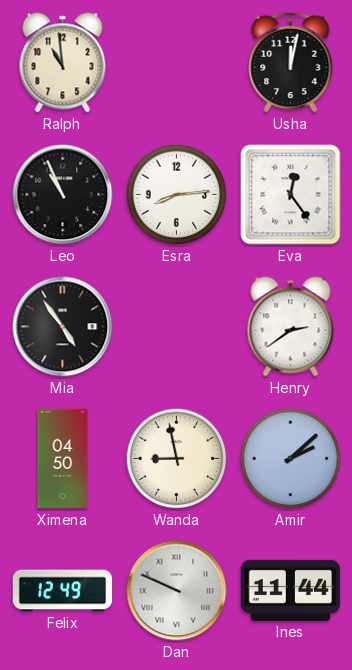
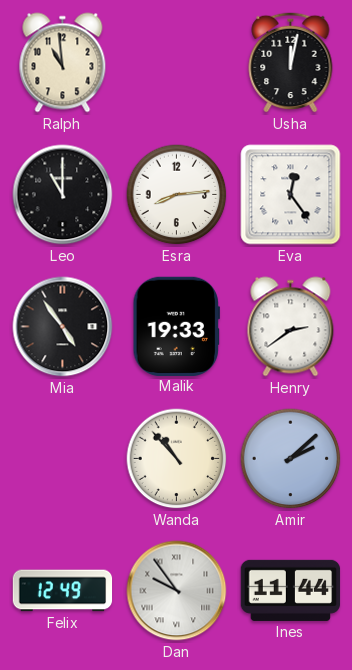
Leo: 10:56 -> 11:00 (63, 195)
Malik: none -> 19:33 (176, 326)
Ximena: 04:50 -> none (63, 459)
Wanda: 8:58 -> 10:53 (177, 459)
Dan: 9:49 -> 9:54 (177, 591)
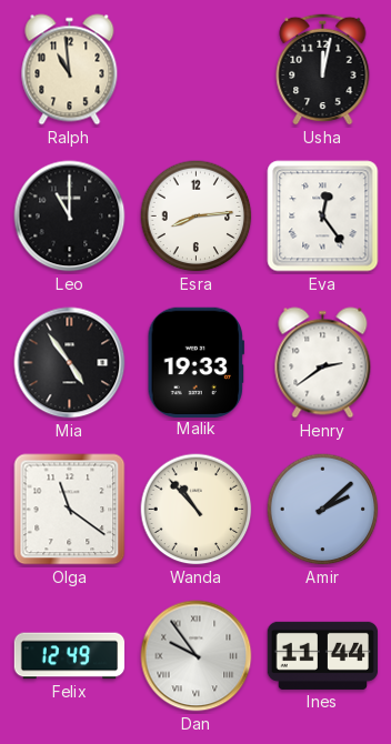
Olga: none -> 11:21 (70, 510)
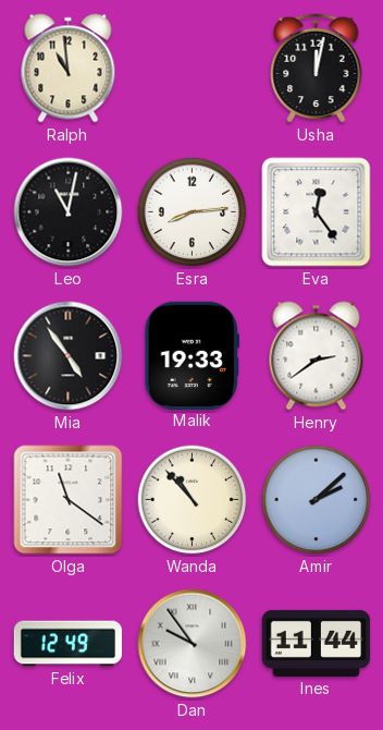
Leo: 11:00 -> 11:02 (69, 212)
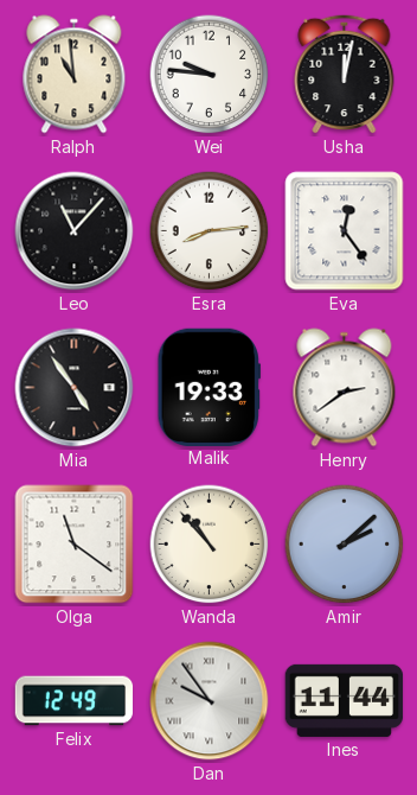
Wei: none -> 9:46 (210, 75)
Leo: 11:02 -> 11:07 (75, 231)
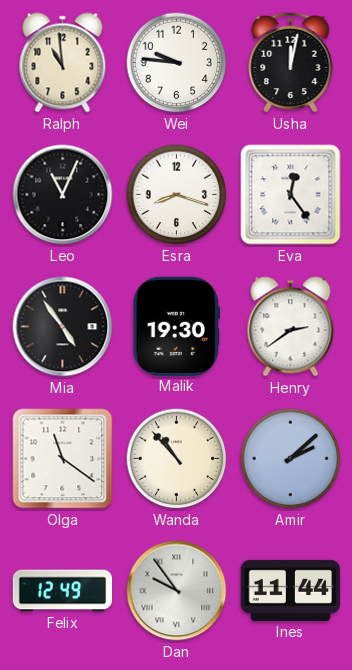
Leo: 11:07 -> 11:04 (63, 195)
Esra: 8:14 -> 8:18 (177, 195)
Malik: 19:33 -> 19:30 (176, 326)
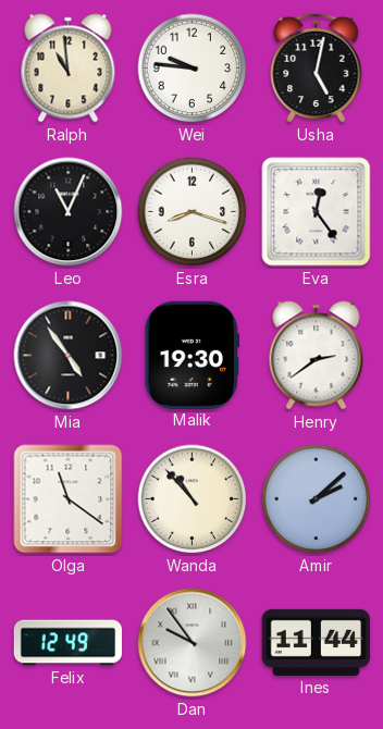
Usha: 12:02 -> 5:02 (317, 67)
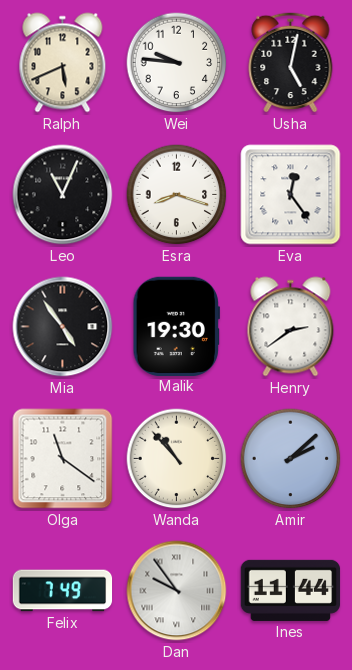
Ralph: 10:59 -> 5:41 (63, 63)
Felix: 12:49 -> 7:49 (63, 591)
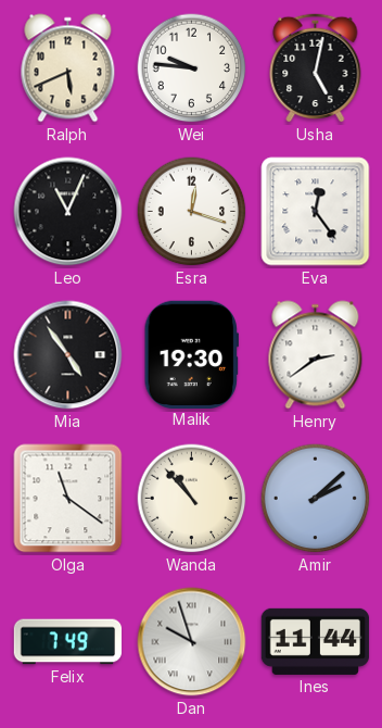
Esra: 8:18 -> 12:18 (192, 212)
Dan: 9:54 -> 9:57 (192, 642)
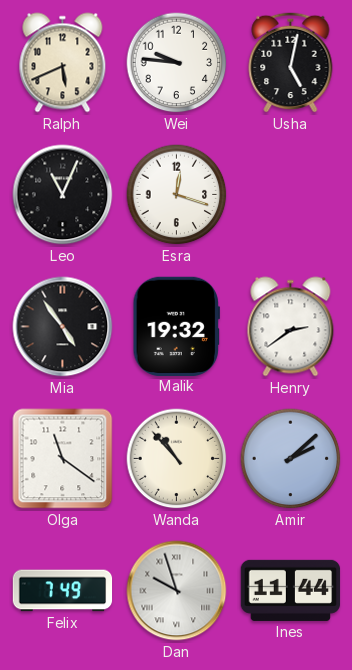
Eva: 12:24 -> none (316, 212)
Malik: 19:30 -> 19:32 (176, 326)
